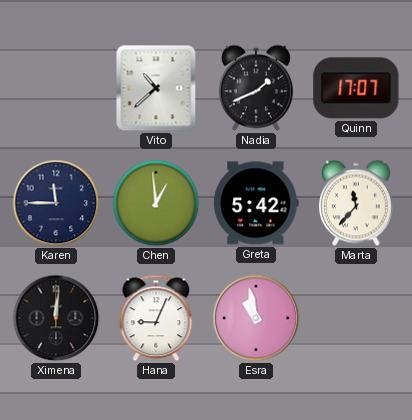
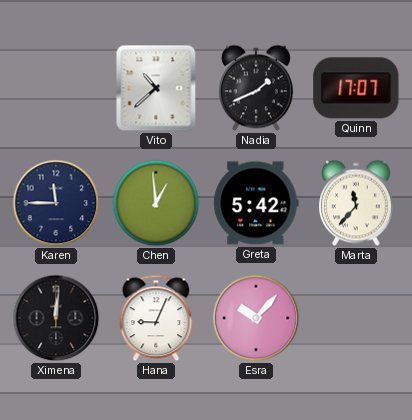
Esra: 10:58 -> 10:07 (256, 318)
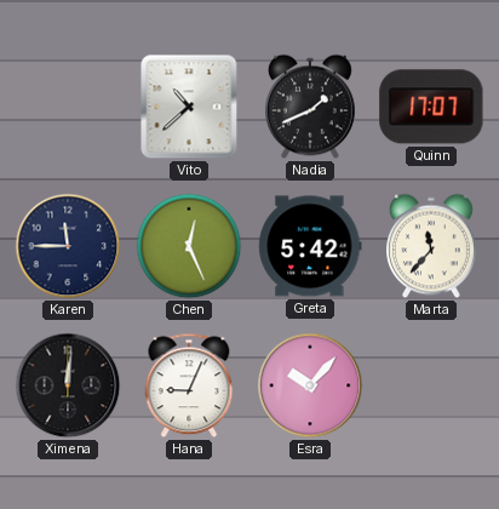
Chen: 12:59 -> 12:26 (189, 246)
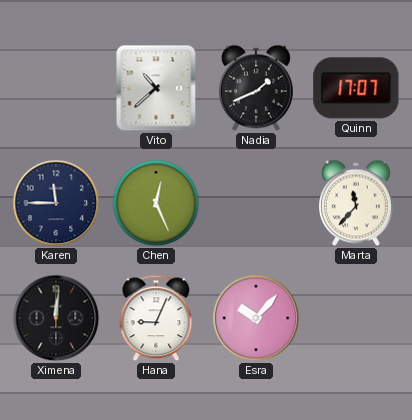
Greta: 5:42 -> none (310, 246)
